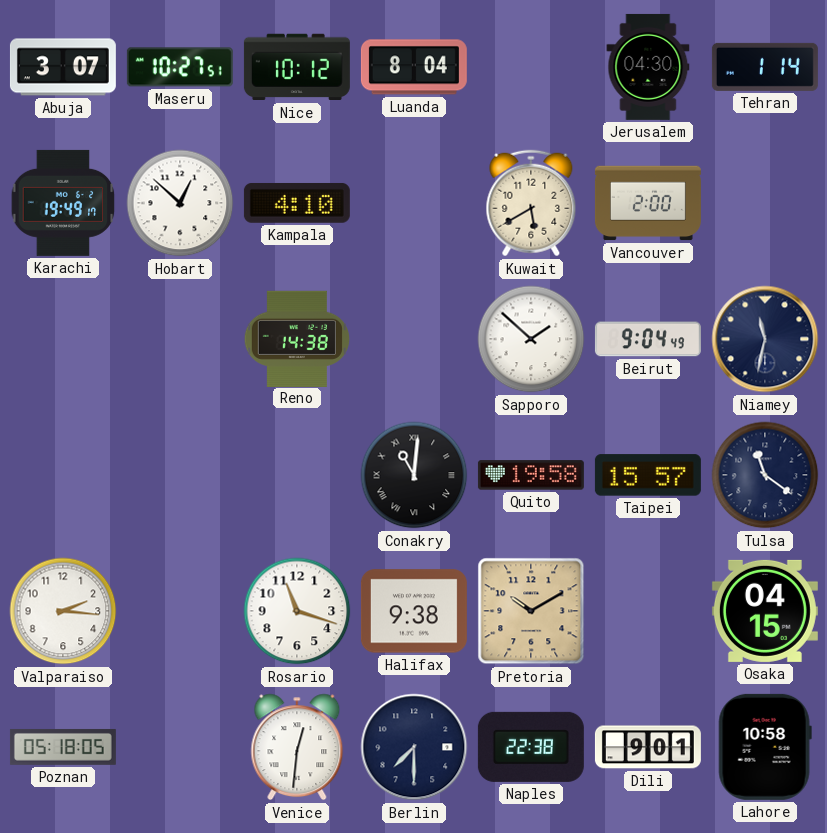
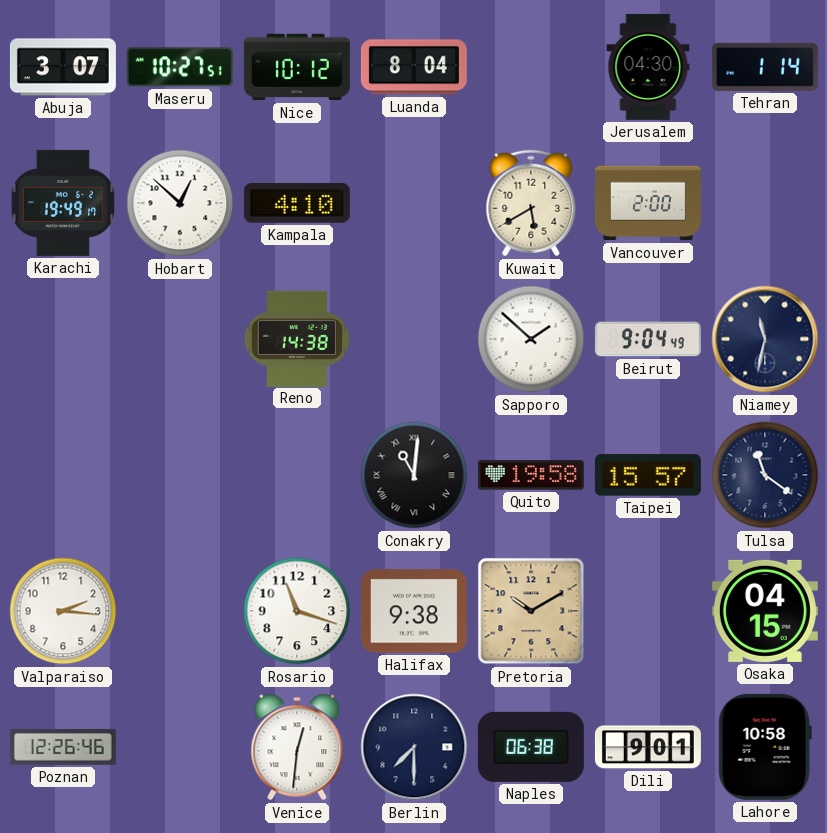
Poznan: 05:18 -> 12:26 (63, 747)
Naples: 22:38 -> 06:38 (531, 747)
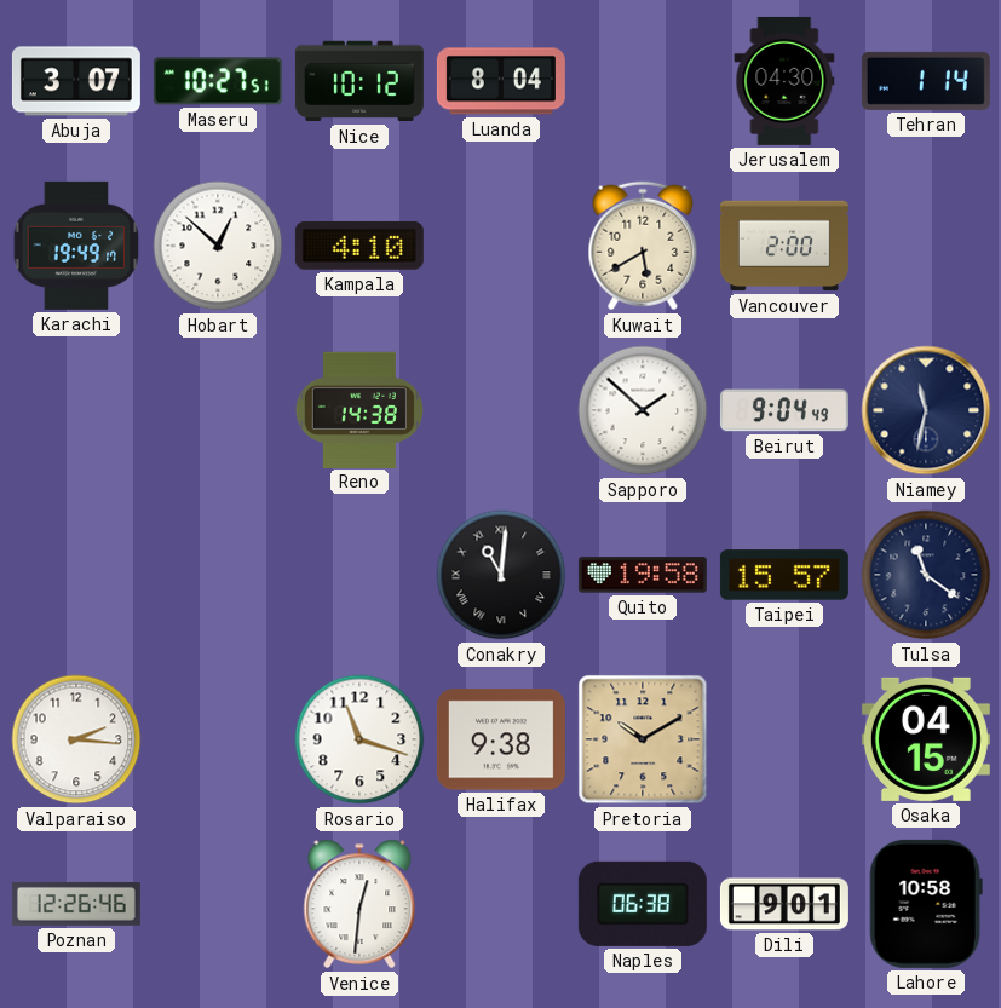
Berlin: 7:30 -> none (414, 747)
